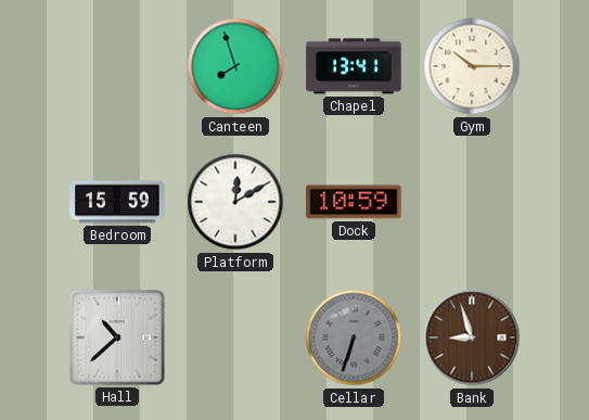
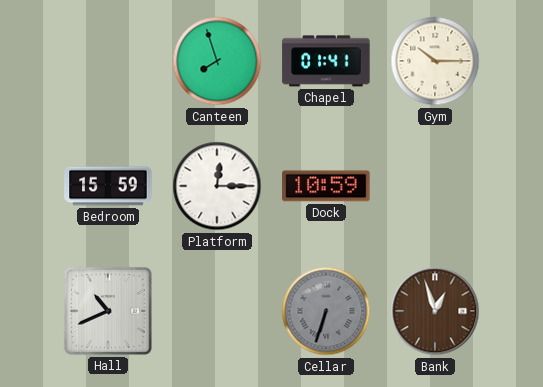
Chapel: 13:41 -> 01:41 (326, 61)
Platform: 12:10 -> 12:15 (217, 186)
Hall: 10:38 -> 10:41 (108, 311)
Bank: 8:57 -> 12:57 (435, 311)
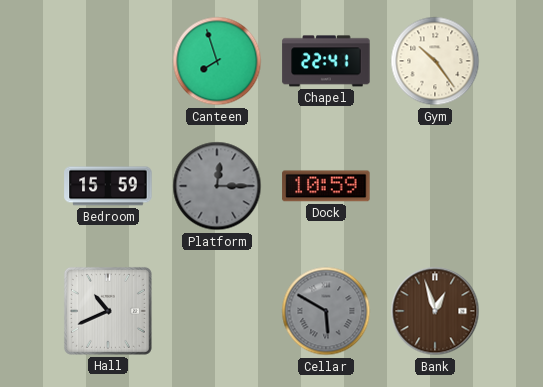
Chapel: 01:41 -> 22:41 (326, 61)
Gym: 10:15 -> 10:24 (435, 61)
Platform dial: white -> grey (217, 186)
Cellar: 6:33 -> 5:50 (326, 311)
